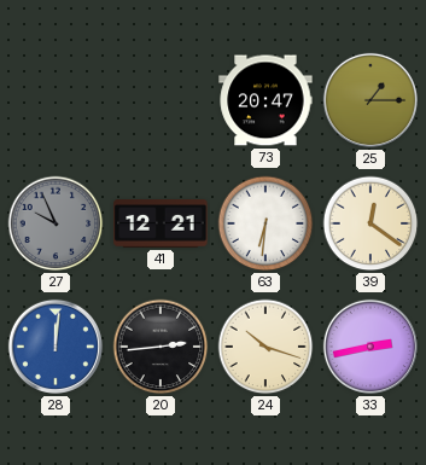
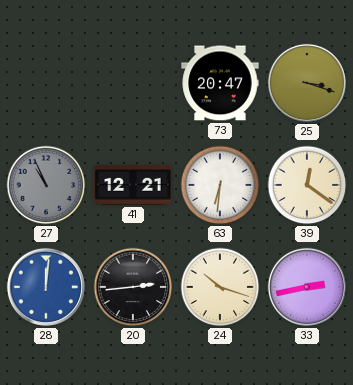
25: 1:15 -> 3:18 (307, 83)
27: 9:56 -> 10:56 (46, 185)
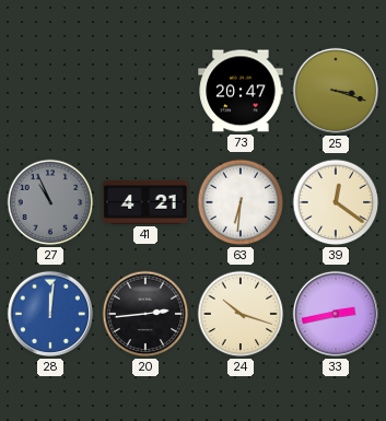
41: 12:21 -> 4:21 (145, 203)
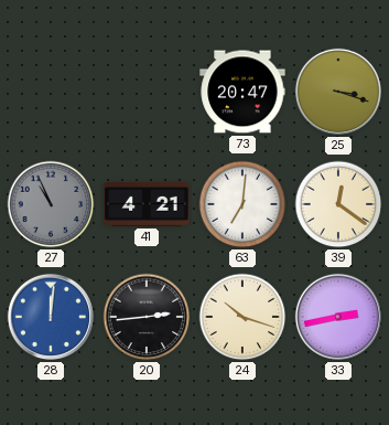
63: 6:31 -> 7:01 (242, 204)
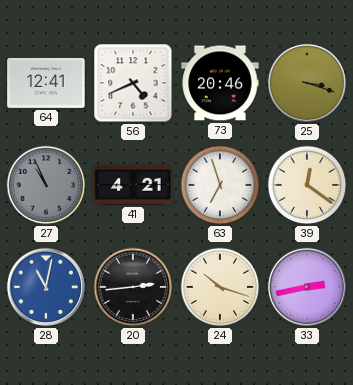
64: none -> 12:41 (46, 83)
56: none -> 4:41 (133, 83)
73: 20:47 -> 20:46 (220, 83)
63: 7:01 -> 6:57 (220, 185)
28: 12:01 -> 11:02 (46, 287)
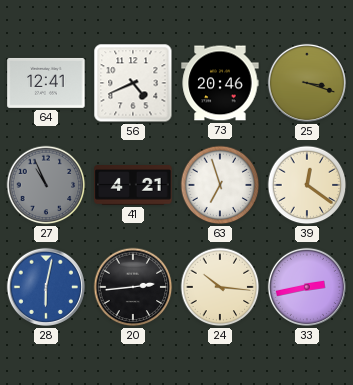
28: 11:02 -> 6:02 (46, 287)
24: 10:18 -> 10:16 (220, 287)
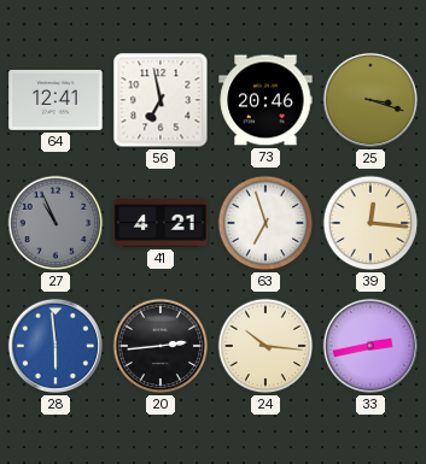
56: 4:41 -> 6:58 (161, 100)
39: 12:21 -> 12:16 (370, 223)
28: 6:02 -> 5:59 (56, 346)
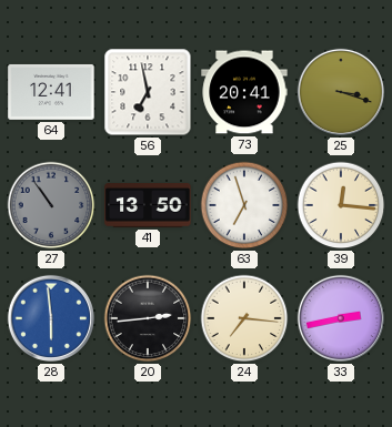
73: 20:46 -> 20:41 (244, 92)
27: 10:56 -> 10:54 (51, 205)
41: 4:21 -> 13:50 (148, 206)
24: 10:16 -> 7:16 (244, 318)
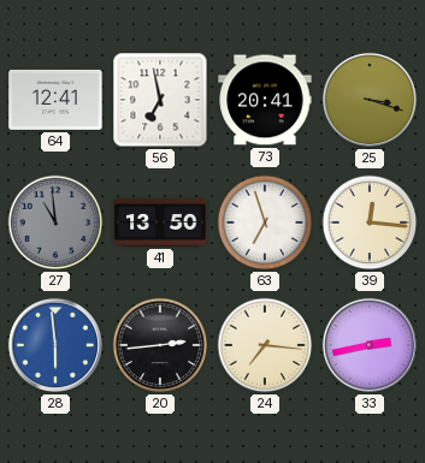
27: 10:54 -> 10:59 (55, 222)
